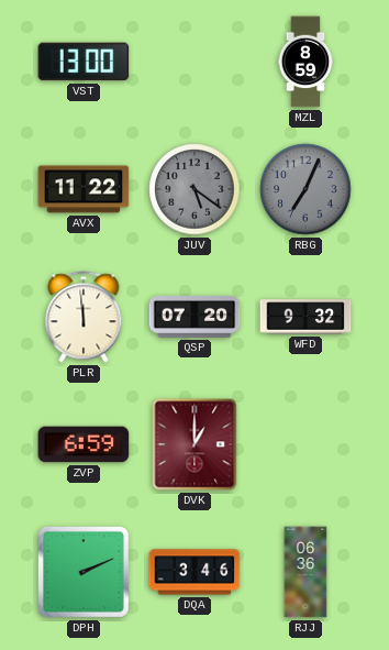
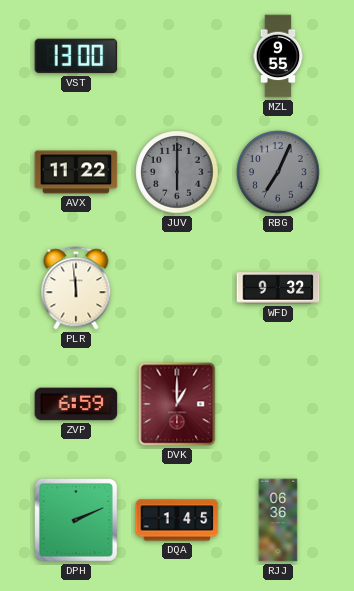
MZL: 8:59 -> 9:55 (278, 56)
JUV: 5:21 -> 6:00 (177, 172)
QSP: 07:20 -> none (194, 317)
DQA: 3:46 -> 1:45 (177, 520)
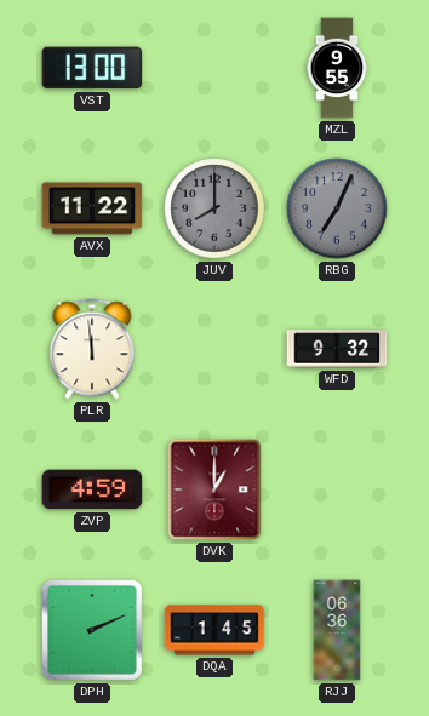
JUV: 6:00 -> 8:00 (215, 208)
ZVP: 6:59 -> 4:59 (92, 489)
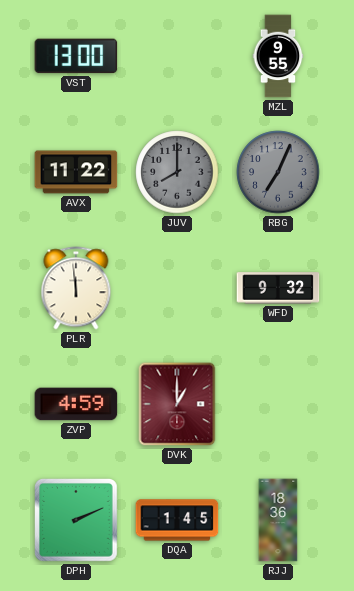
RJJ: 06:36 -> 18:36 (278, 520)
